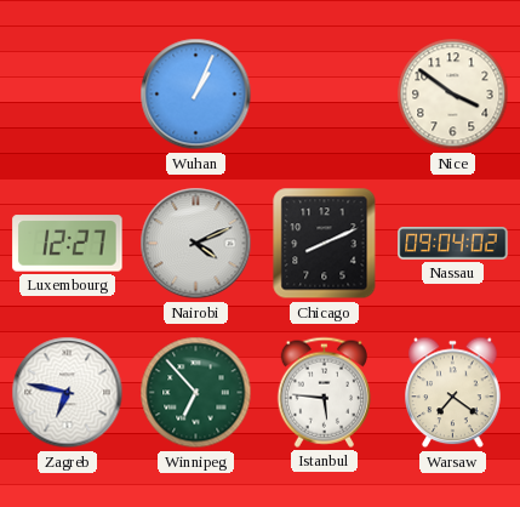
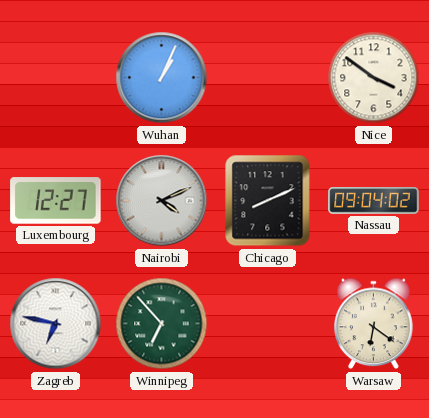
Istanbul: 5:46 -> none (324, 392)
Warsaw: 7:21 -> 6:21 (374, 324)
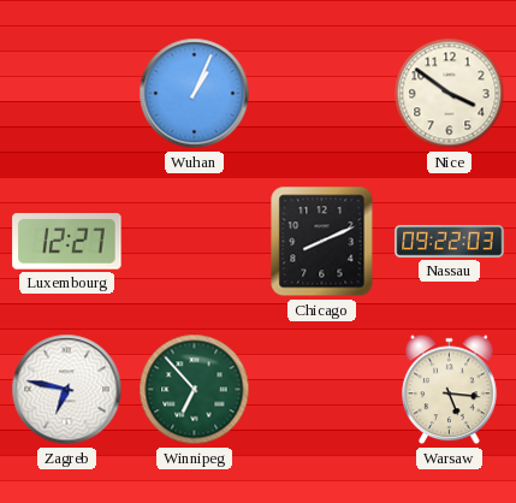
Nairobi: 4:11 -> none (162, 201)
Nassau: 09:04 -> 09:22 (450, 242)
Warsaw: 6:21 -> 5:16 (450, 390)
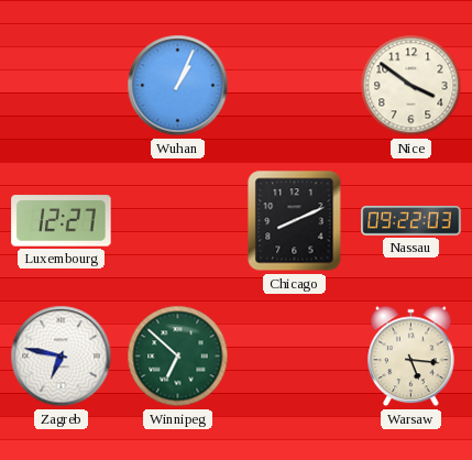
Winnipeg: 6:53 -> 6:52 (178, 357)
